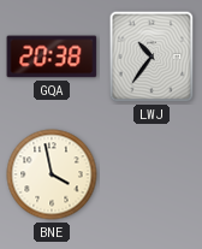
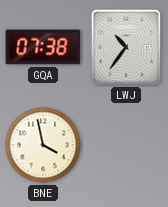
GQA: 20:38 -> 07:38 (43, 47)
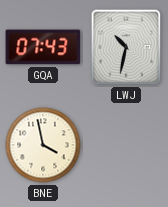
GQA: 07:38 -> 07:43 (43, 47)
LWJ: 10:36 -> 10:32 (126, 47)
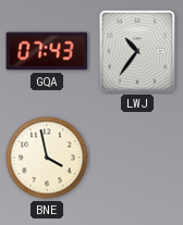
LWJ: 10:32 -> 10:36 (137, 51)
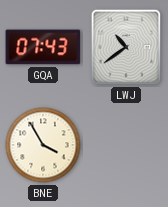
LWJ: 10:36 -> 10:39 (126, 47)
BNE: 3:58 -> 3:55 (43, 145)
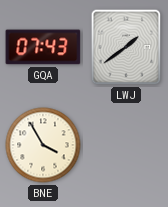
LWJ: 10:39 -> 1:39 (126, 47)
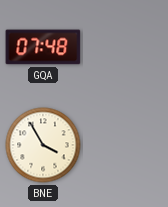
GQA: 07:43 -> 07:48 (43, 47)
LWJ: 1:39 -> none (126, 47)
